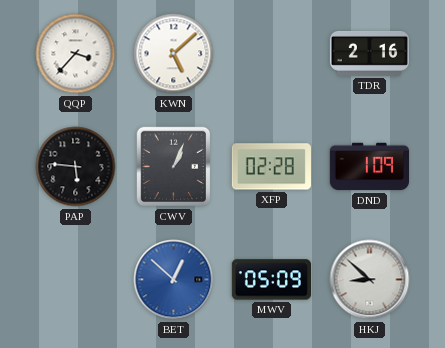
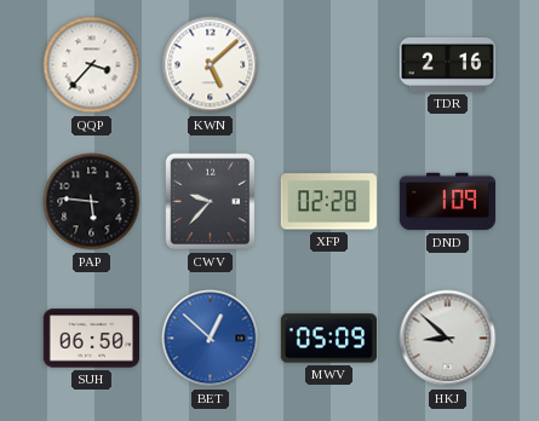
CWV: 1:04 -> 9:37 (211, 202)
SUH: none -> 06:50 (91, 339)
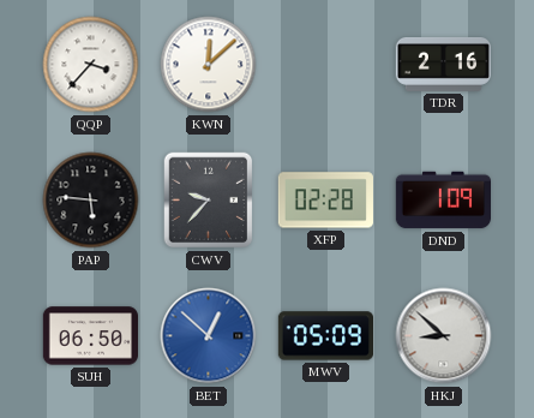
KWN: 5:08 -> 12:08 (209, 65)
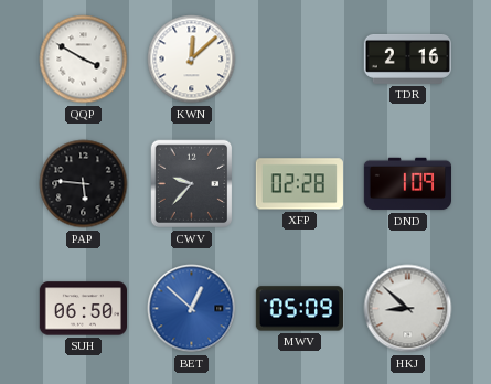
QQP: 3:37 -> 3:50 (84, 60)
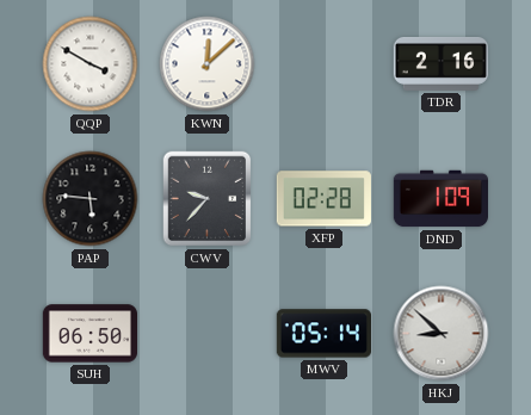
BET: 12:52 -> none (192, 309)
MWV: 05:09 -> 05:14 (323, 334)
